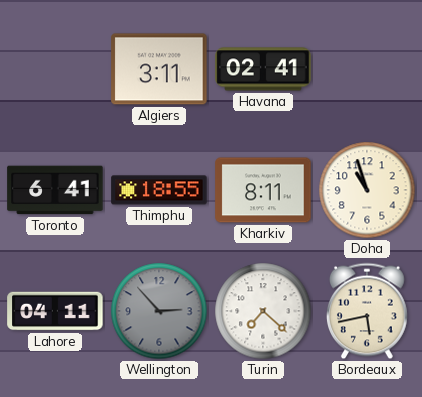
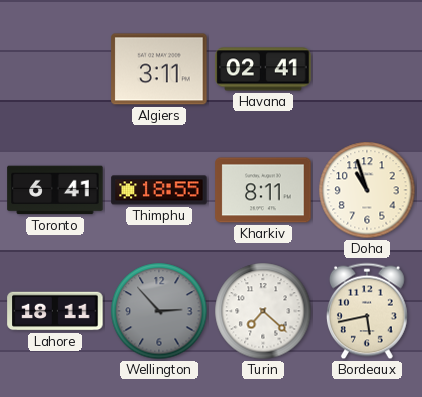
Lahore: 04:11 -> 18:11 (55, 311)
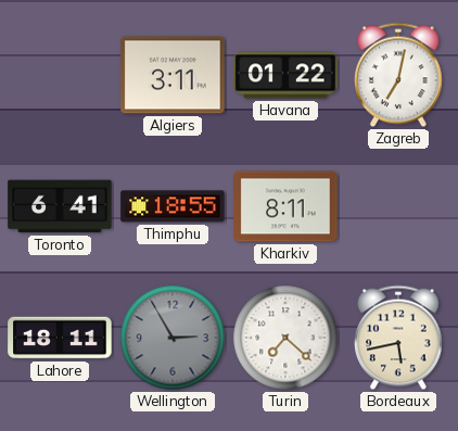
Havana: 02:41 -> 01:22 (285, 75)
Zagreb: none -> 7:02 (399, 75)
Doha: 10:57 -> none (367, 190)
Wellington: 2:53 -> 2:55 (173, 338)
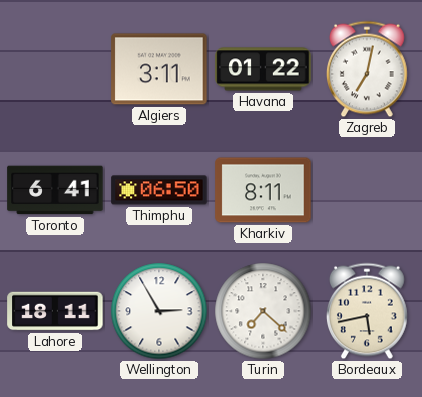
Thimphu: 18:55 -> 06:50 (159, 190)
Wellington dial: grey -> white (159, 311)
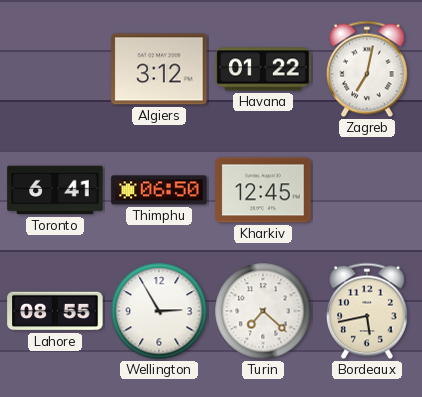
Algiers: 3:11 -> 3:12 (159, 69)
Kharkiv: 8:11 -> 12:45 (263, 190)
Lahore: 18:11 -> 08:55 (55, 311)
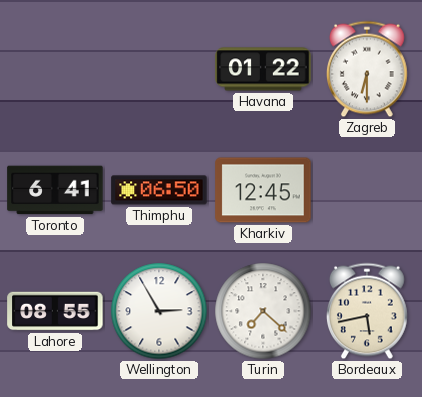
Algiers: 3:12 -> none (159, 69)
Zagreb: 7:02 -> 6:30 (368, 69)
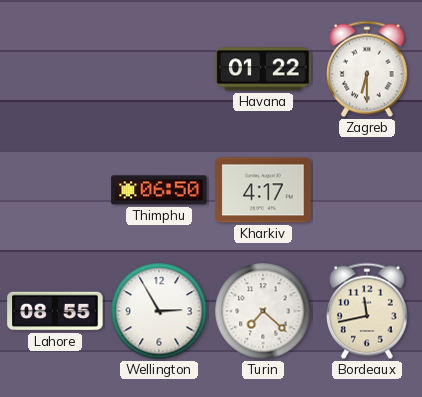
Toronto: 6:41 -> none (55, 190)
Kharkiv: 12:45 -> 4:17 (263, 190)
Bordeaux: 5:43 -> 11:43 (368, 311)
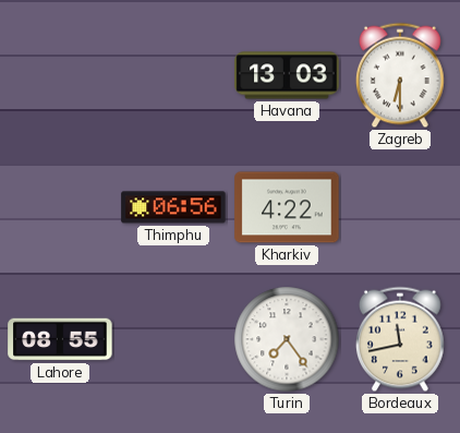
Havana: 01:22 -> 13:03 (287, 75)
Thimphu: 06:50 -> 06:56 (173, 207)
Kharkiv: 4:17 -> 4:22 (287, 207)
Wellington: 2:55 -> none (159, 311)
Turin: 7:22 -> 7:24 (287, 339)
